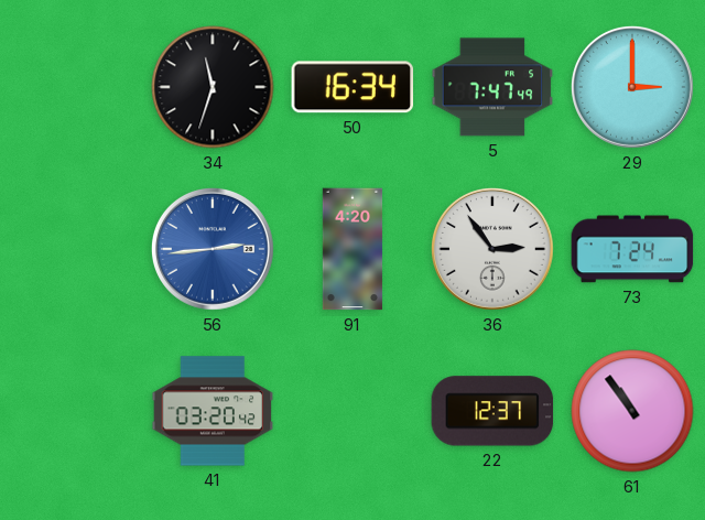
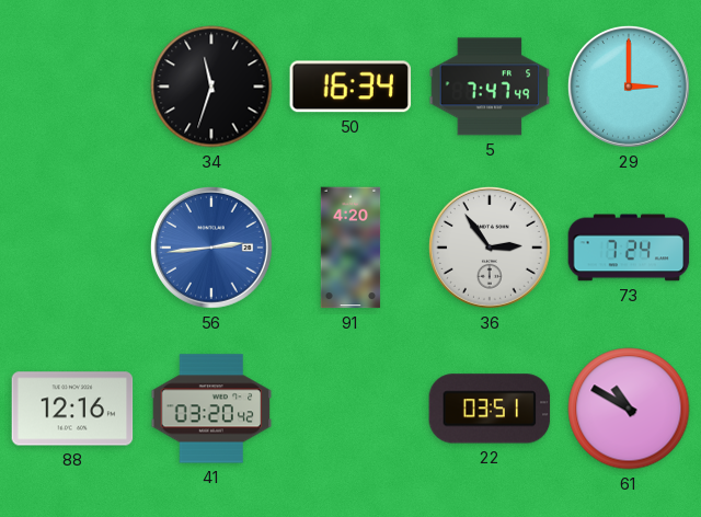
88: none -> 12:16 (72, 409)
22: 12:37 -> 03:51 (490, 409)
61: 10:54 -> 10:50 (629, 409)
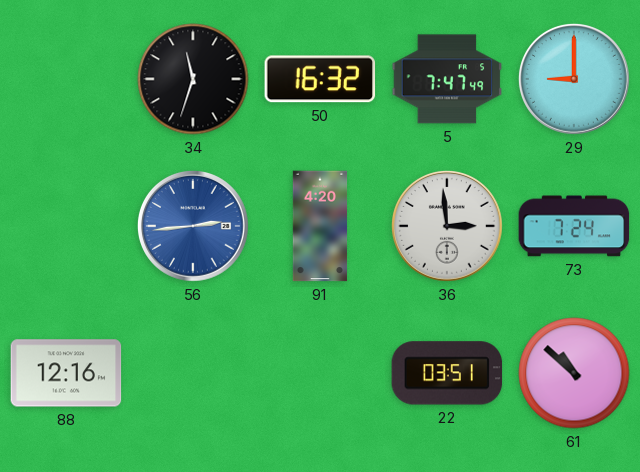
50: 16:34 -> 16:32 (320, 79)
29: 3:00 -> 9:00 (575, 79)
36: 2:54 -> 2:59 (448, 226)
41: 03:20 -> none (211, 409)
61: 10:50 -> 10:52 (574, 373)
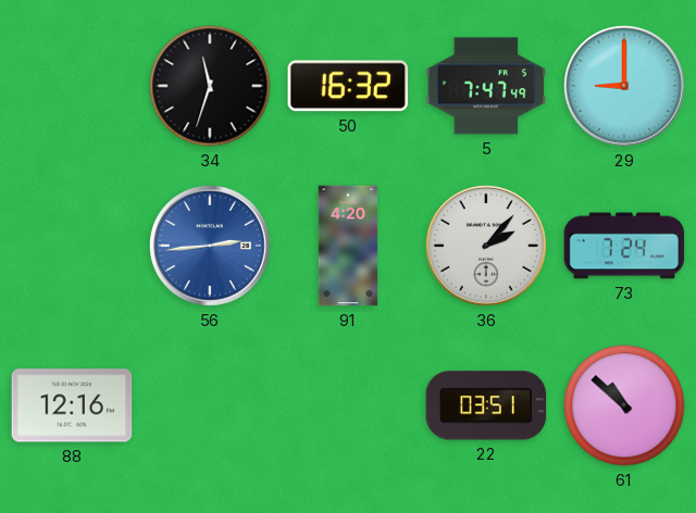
36: 2:59 -> 2:07 (487, 246)
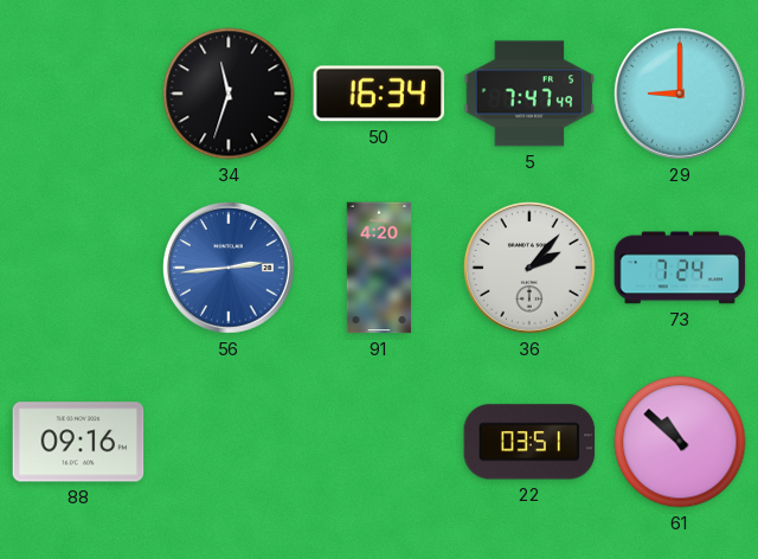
50: 16:32 -> 16:34 (379, 94)
88: 12:16 -> 09:16 (78, 442)
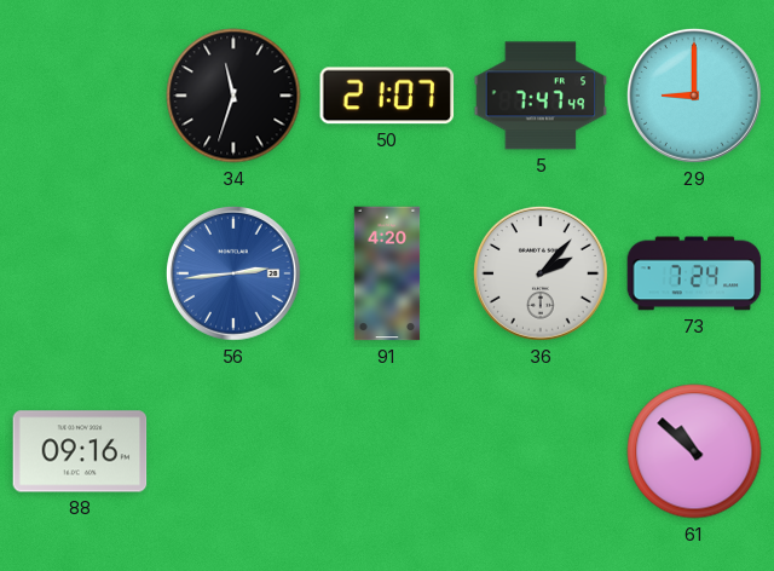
50: 16:34 -> 21:07 (387, 96)
22: 03:51 -> none (529, 442)
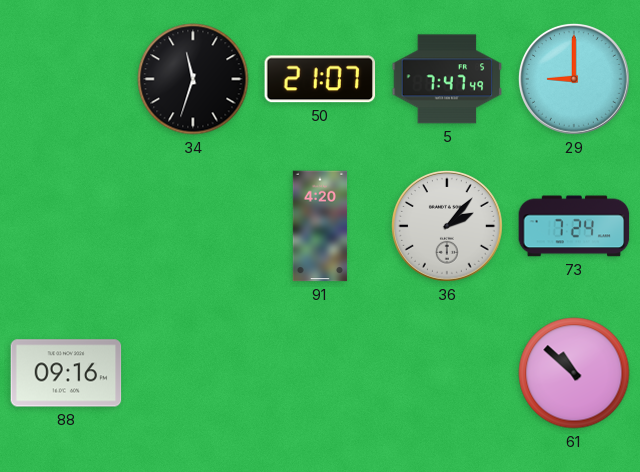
56: 2:44 -> none (235, 273)
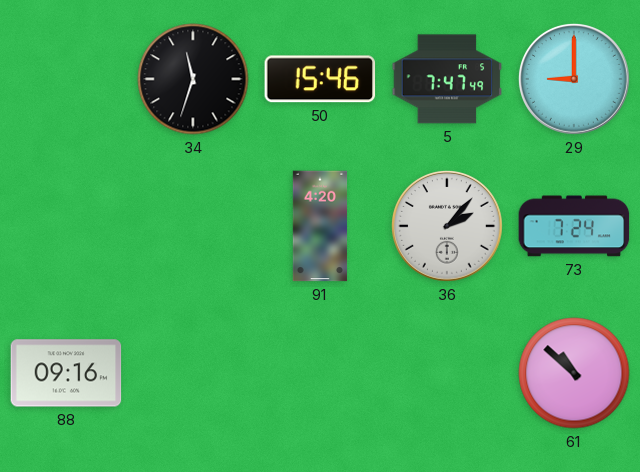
50: 21:07 -> 15:46 (320, 79)
